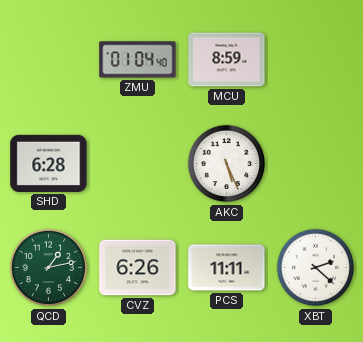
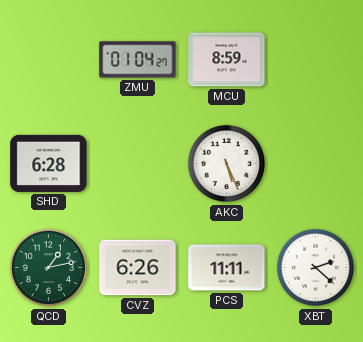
ZMU: 01:04:40 -> 01:04:27 (138, 60)
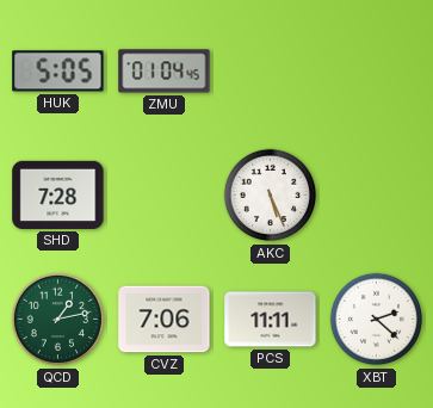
HUK: none -> 5:05 (58, 72)
ZMU: 01:04:27 -> 01:04:45 (165, 72)
MCU: 8:59 -> none (227, 60)
SHD: 6:28 -> 7:28 (58, 194)
CVZ: 6:26 -> 7:06 (165, 320)
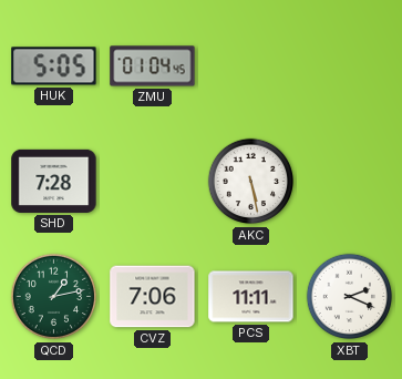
AKC: 5:26 -> 5:28 (251, 182)
XBT: 2:22 -> 2:19 (350, 297)
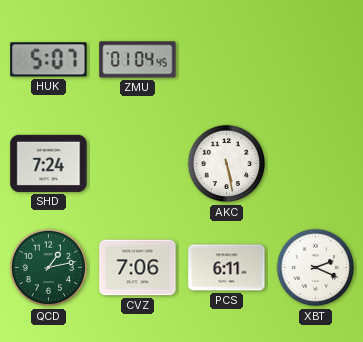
HUK: 5:05 -> 5:07 (49, 60)
SHD: 7:28 -> 7:24 (49, 163)
PCS: 11:11 -> 6:11 (227, 268)
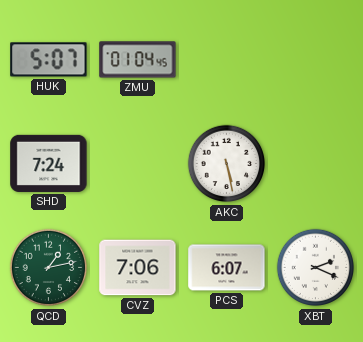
PCS: 6:11 -> 6:07 (227, 268)
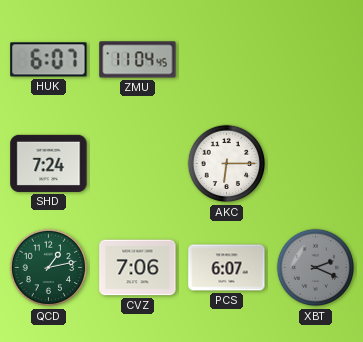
HUK: 5:07 -> 6:07 (49, 60)
ZMU: 01:04 -> 11:04 (138, 60)
AKC: 5:28 -> 6:15 (227, 164)
XBT dial: white -> grey (316, 268)
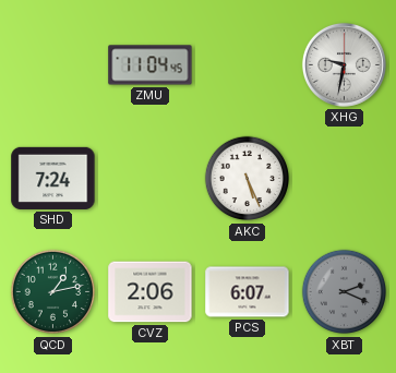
HUK: 6:07 -> none (49, 60)
XHG: none -> 9:32 (344, 64)
AKC: 6:15 -> 5:26 (248, 179)
CVZ: 7:06 -> 2:06 (151, 292)
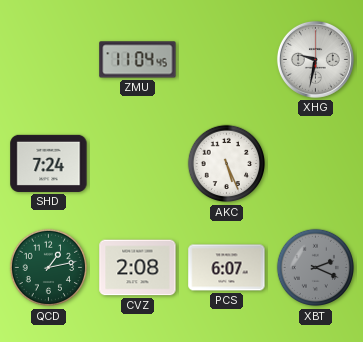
CVZ: 2:06 -> 2:08 (138, 268)
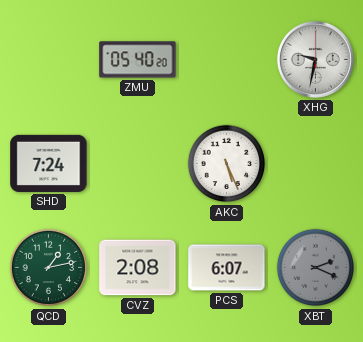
ZMU: 11:04 -> 05:40 (138, 60)
